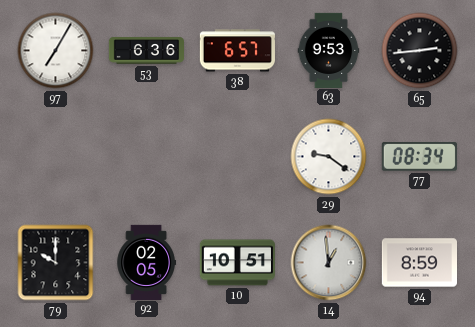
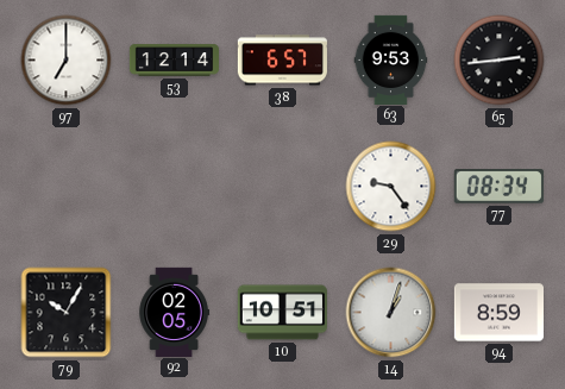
97: 7:05 -> 7:00 (67, 61)
53: 6:36 -> 12:14 (174, 61)
29: 9:21 -> 9:24 (391, 187)
79: 10:00 -> 10:05 (67, 313)
14: 12:59 -> 1:03 (391, 313)
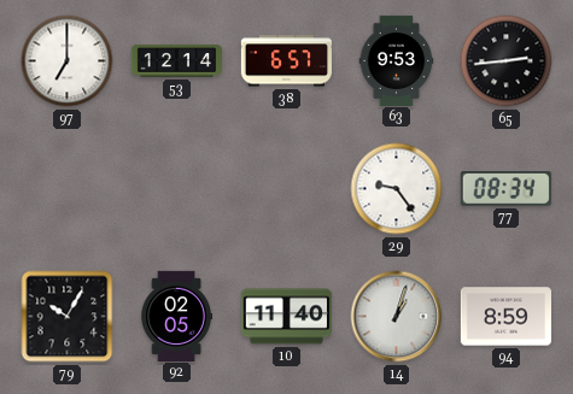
10: 10:51 -> 11:40 (286, 317)
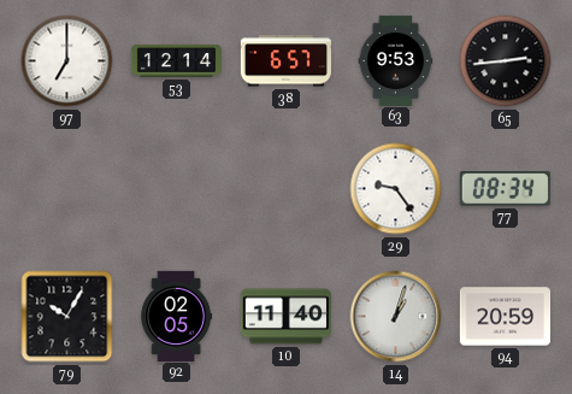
94: 8:59 -> 20:59 (505, 317)
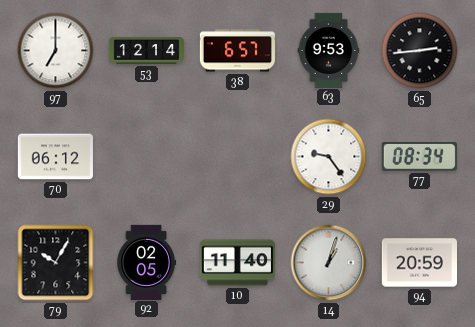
70: none -> 06:12 (55, 157)
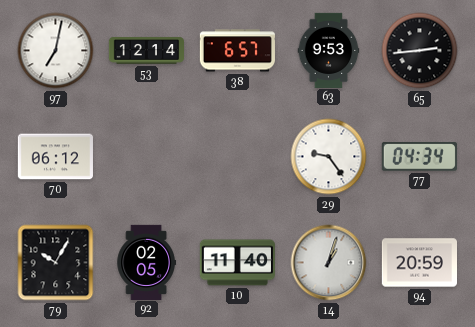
97: 7:00 -> 7:02 (56, 51)
77: 08:34 -> 04:34 (419, 157)
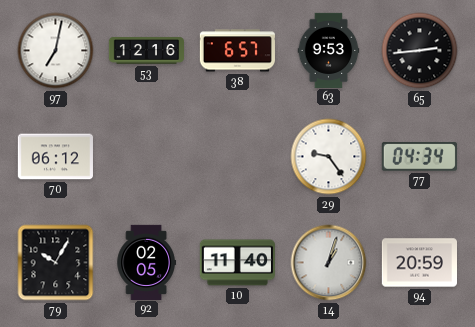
53: 12:14 -> 12:16 (146, 51)
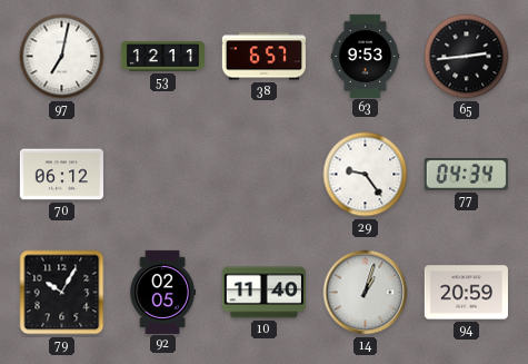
53: 12:16 -> 12:11 (162, 57)
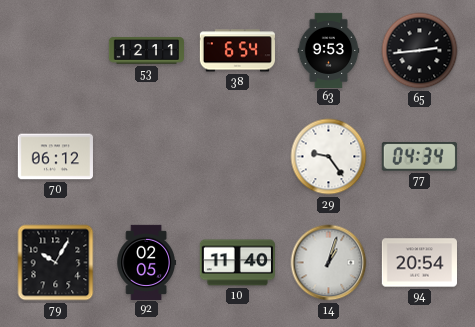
97: 7:02 -> none (62, 57)
38: 6:57 -> 6:54 (237, 51)
94: 20:59 -> 20:54 (419, 263)
